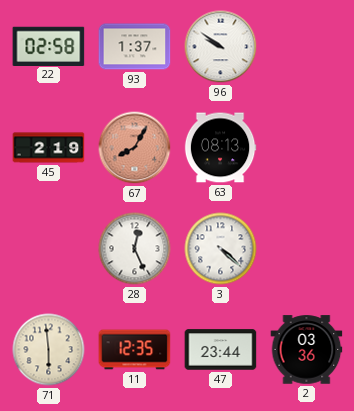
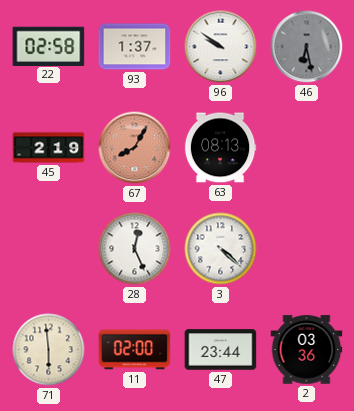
46: none -> 6:28 (307, 47)
11: 12:35 -> 02:00 (135, 350)
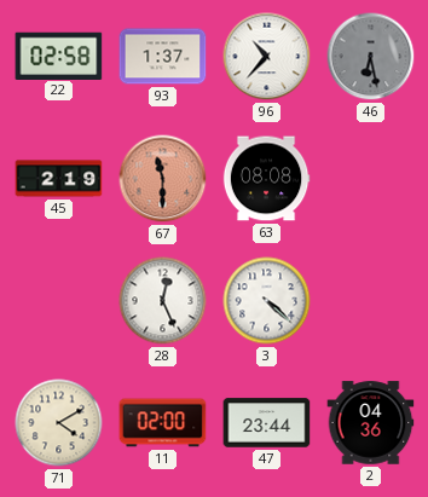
96: 9:51 -> 10:37 (267, 57)
67: 8:05 -> 11:30 (163, 179)
63: 08:13 -> 08:08 (266, 179)
71: 5:59 -> 4:10 (59, 423)
2: 03:36 -> 04:36 (371, 423)
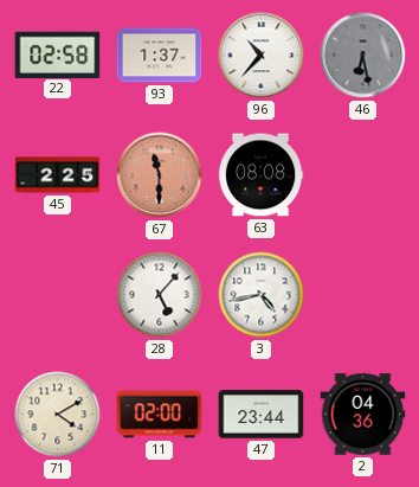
45: 2:19 -> 2:25 (58, 175)
28: 12:26 -> 5:07 (160, 295)
3: 4:22 -> 4:43 (262, 295)
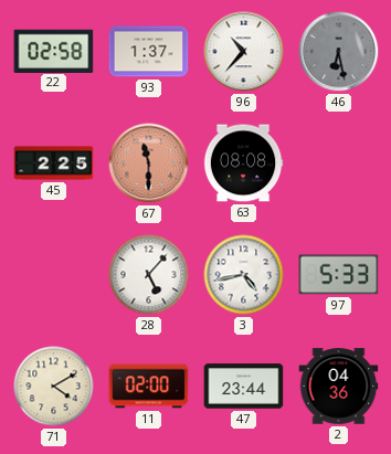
97: none -> 5:33 (339, 275)
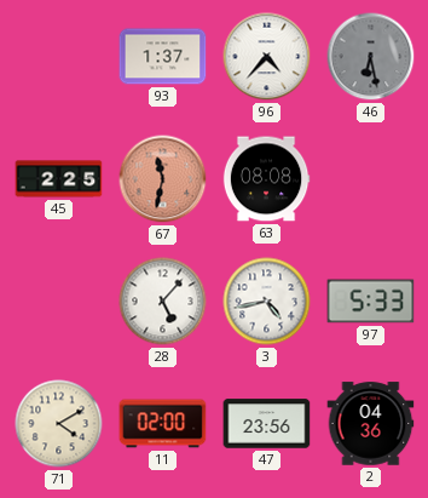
22: 02:58 -> none (54, 51)
96: 10:37 -> 4:37 (267, 57)
67: 11:30 -> 11:32 (163, 179)
47: 23:44 -> 23:56 (267, 424)
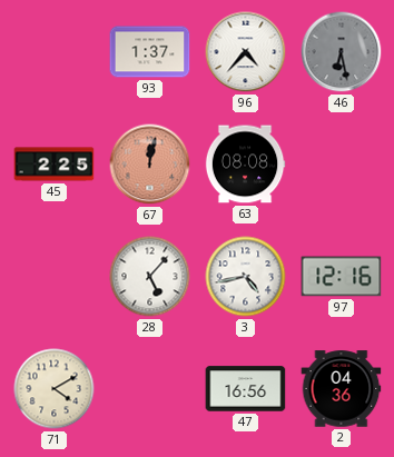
67: 11:32 -> 12:02 (150, 165)
97: 5:33 -> 12:16 (342, 277)
11: 02:00 -> none (163, 424)
47: 23:56 -> 16:56 (246, 389)
